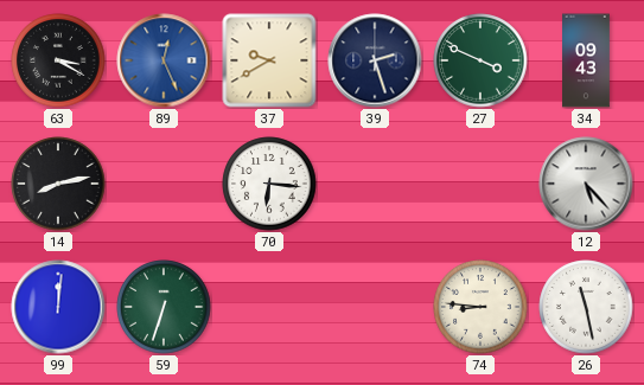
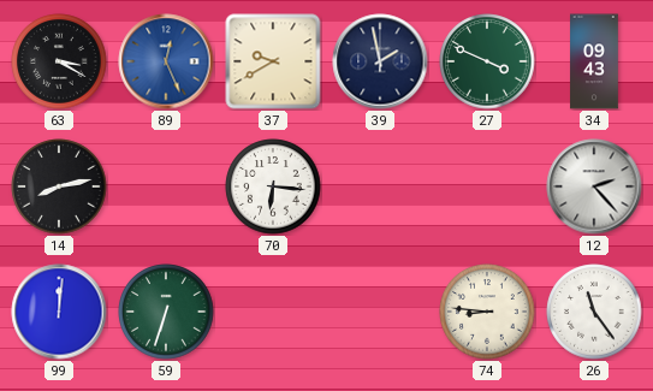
39: 2:27 -> 1:58 (380, 61)
12: 5:23 -> 2:23 (594, 186)
26: 11:28 -> 11:24 (594, 312)
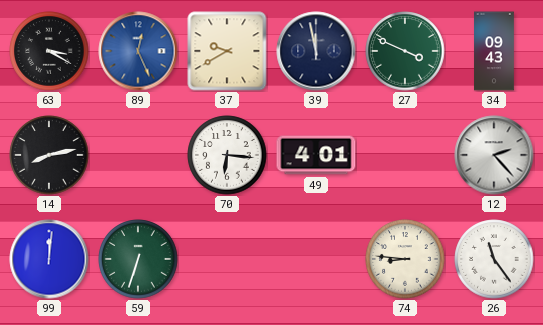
39: 1:58 -> 11:58 (316, 51)
49: none -> 4:01 (316, 155)
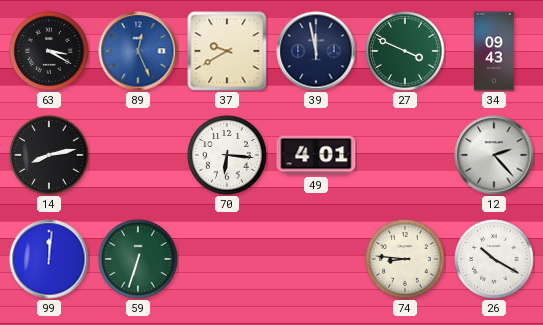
26: 11:24 -> 10:20 (494, 259)
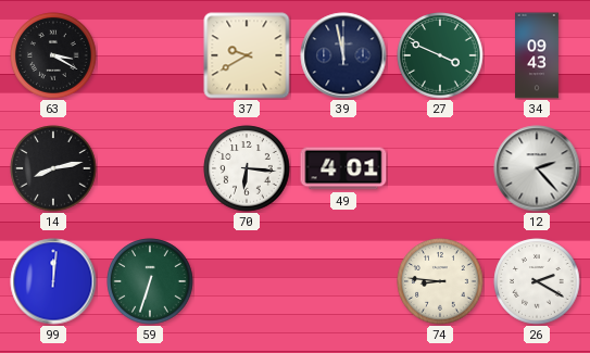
89: 12:26 -> none (138, 51)
26: 10:20 -> 2:20 (537, 281)
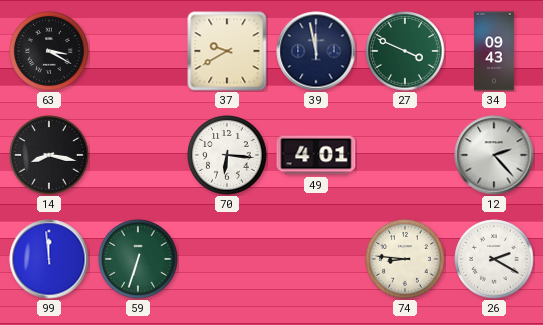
14: 8:13 -> 8:17 (49, 155)
99: 12:01 -> 11:59 (49, 259)
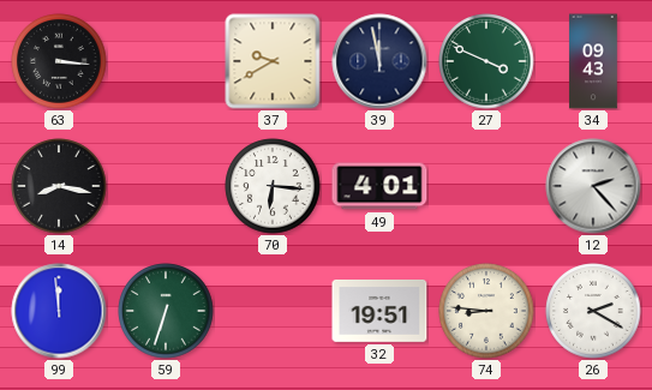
63: 3:20 -> 3:16 (59, 61)
32: none -> 19:51 (379, 311)
